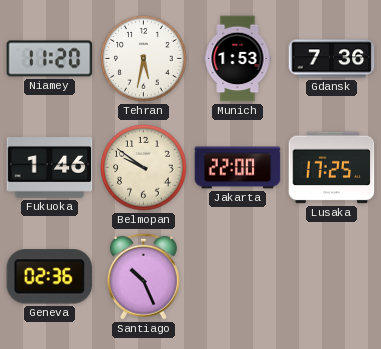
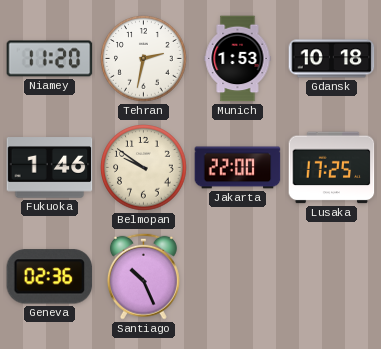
Tehran: 5:32 -> 2:32 (144, 59)
Gdansk: 7:36 -> 10:18 (332, 59)
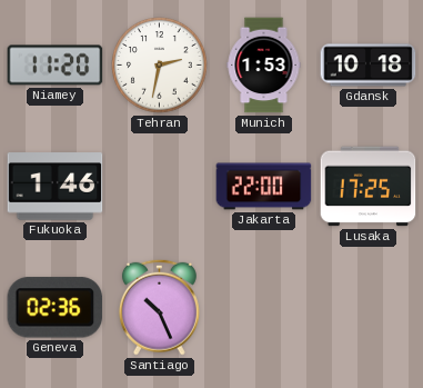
Belmopan: 9:51 -> none (144, 168)
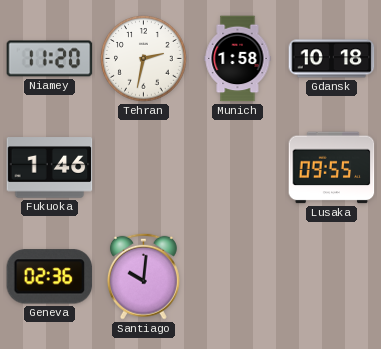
Munich: 1:53 -> 1:58 (238, 59)
Jakarta: 22:00 -> none (264, 187)
Lusaka: 17:25 -> 09:55 (332, 168)
Santiago: 10:26 -> 10:01 (143, 276)
